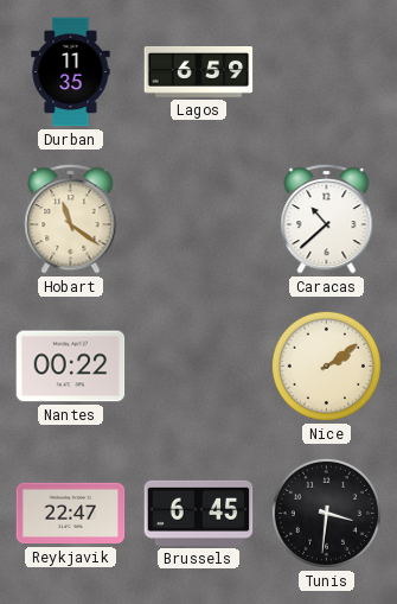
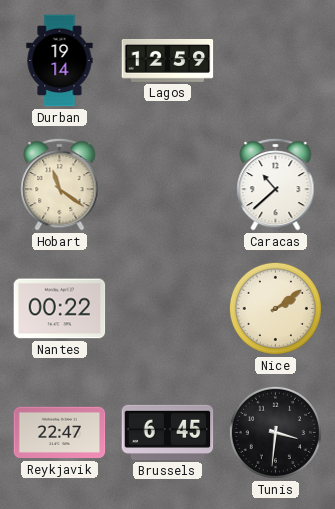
Durban: 11:35 -> 19:14 (60, 61)
Lagos: 6:59 -> 12:59 (168, 61)
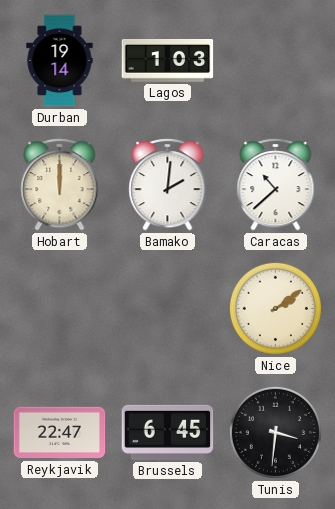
Lagos: 12:59 -> 1:03 (168, 61)
Hobart: 11:21 -> 12:00 (60, 184)
Bamako: none -> 2:01 (168, 184)
Nantes: 00:22 -> none (60, 309)
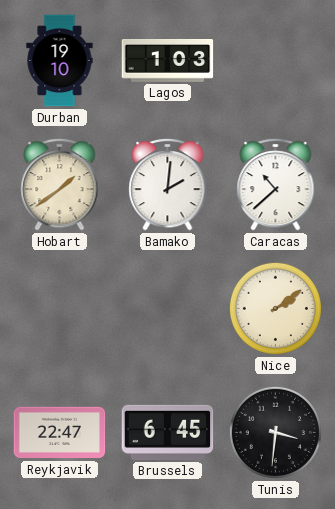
Durban: 19:14 -> 19:10 (60, 61)
Hobart: 12:00 -> 1:39 (60, 184)
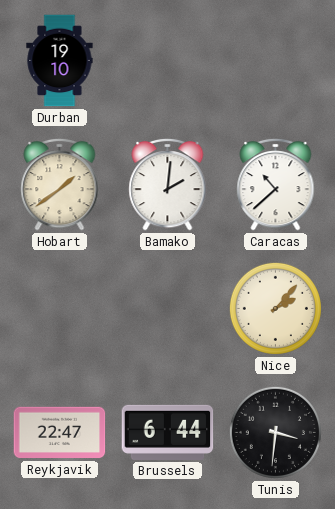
Lagos: 1:03 -> none (168, 61)
Nice: 2:09 -> 2:07 (275, 308)
Brussels: 6:45 -> 6:44 (168, 432)
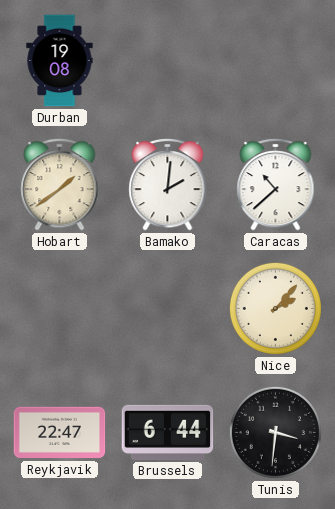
Durban: 19:10 -> 19:08 (60, 61)
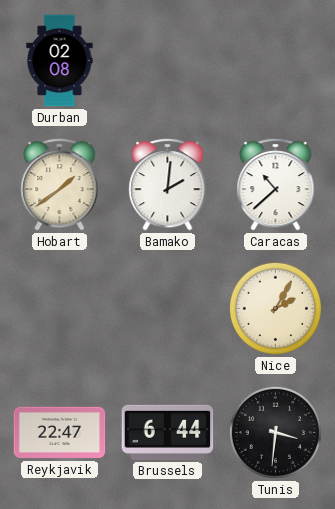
Durban: 19:08 -> 02:08 (60, 61)
Nice: 2:07 -> 2:05 (275, 308)
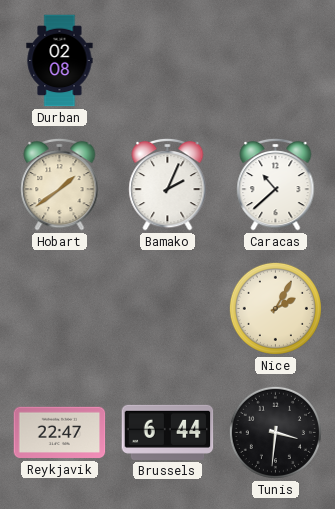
Bamako: 2:01 -> 2:04 (168, 184)
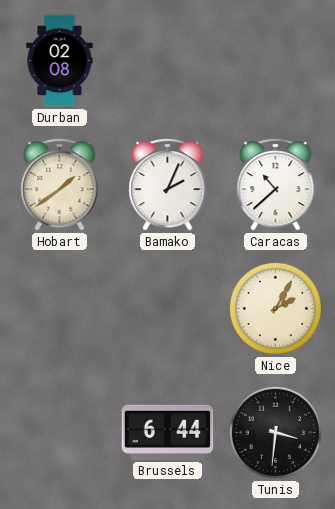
Reykjavik: 22:47 -> none (60, 433)
